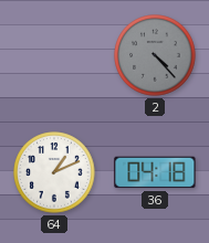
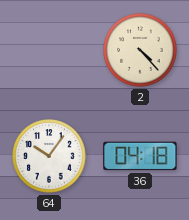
2 dial: grey -> cream (140, 50)
64: 1:11 -> 10:06 (49, 156)
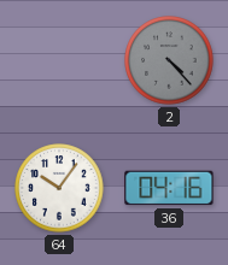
2 dial: cream -> grey (169, 60)
36: 04:18 -> 04:16 (169, 188)
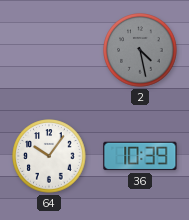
2: 4:23 -> 4:28 (140, 50)
36: 04:16 -> 10:39 (140, 156)
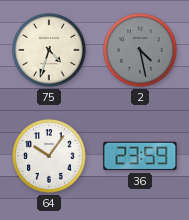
75: none -> 4:33 (49, 50)
36: 10:39 -> 23:59 (140, 156)
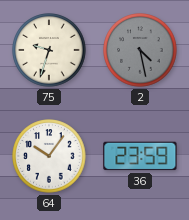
75: 4:33 -> 9:33 (49, 50)
